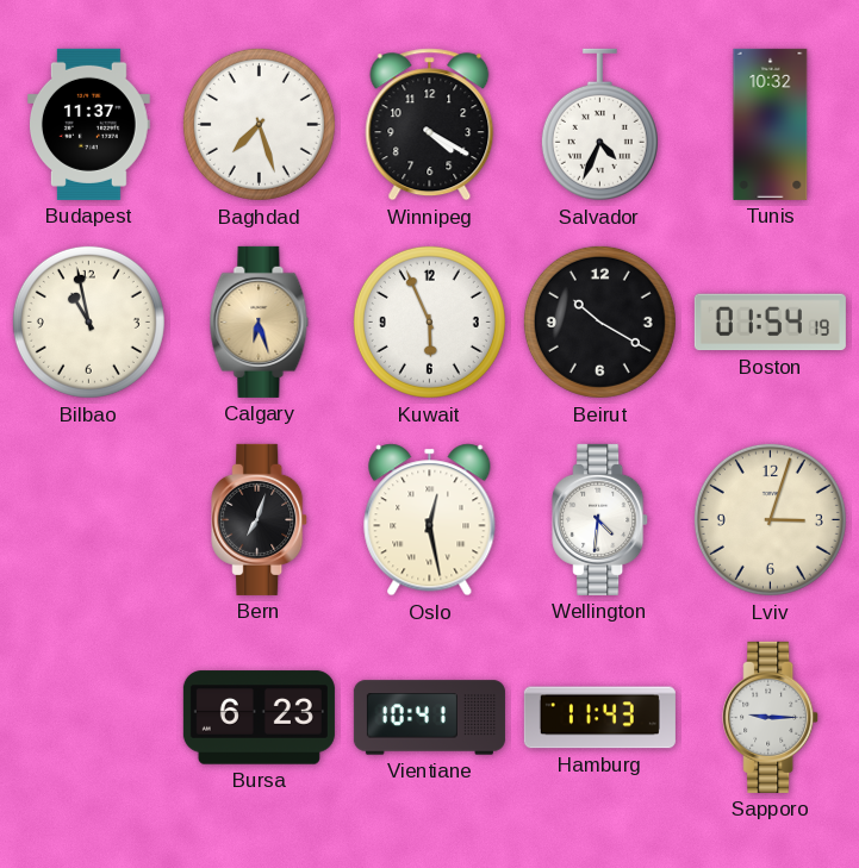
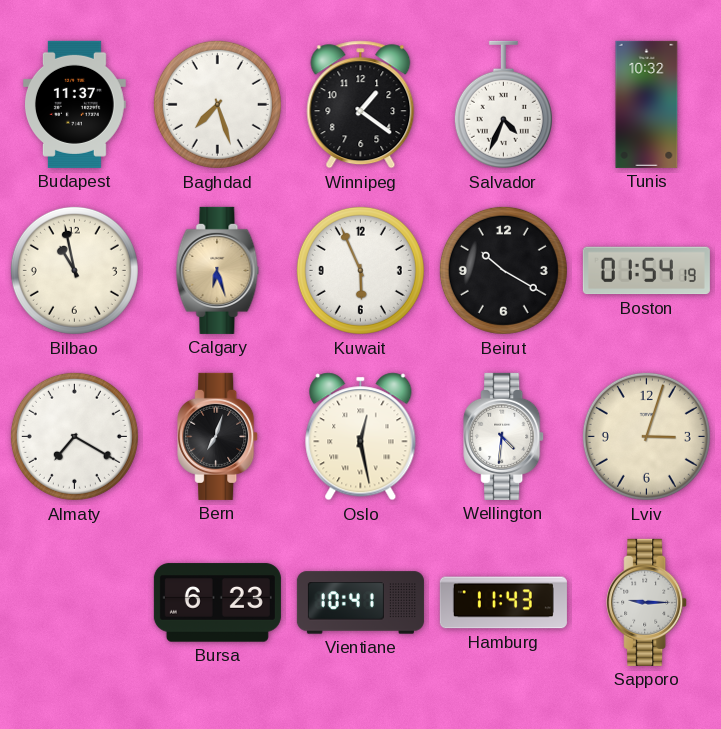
Winnipeg: 4:20 -> 1:21 (361, 105)
Almaty: none -> 7:20 (74, 436)
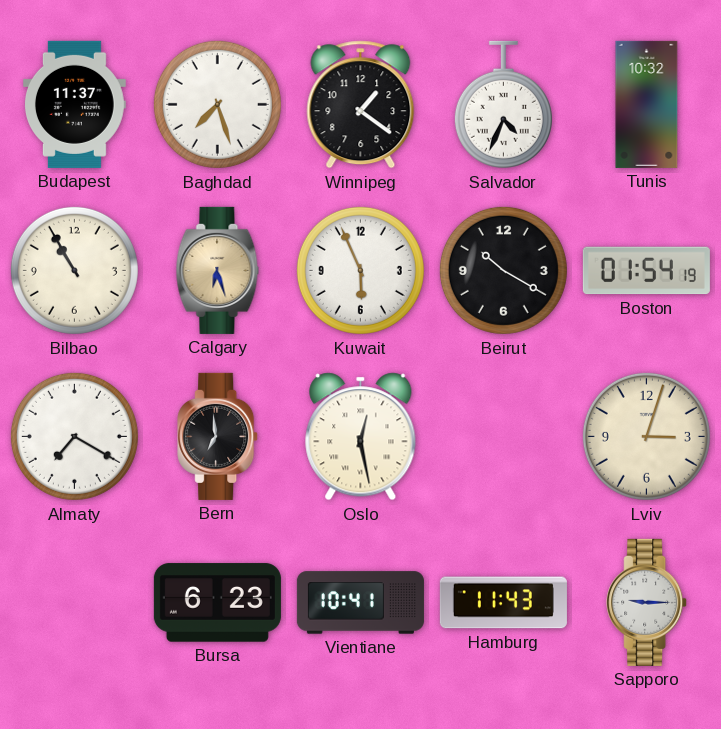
Bilbao: 10:58 -> 10:55 (74, 270)
Bern: 7:03 -> 6:59 (218, 436)
Wellington: 4:31 -> none (504, 436)
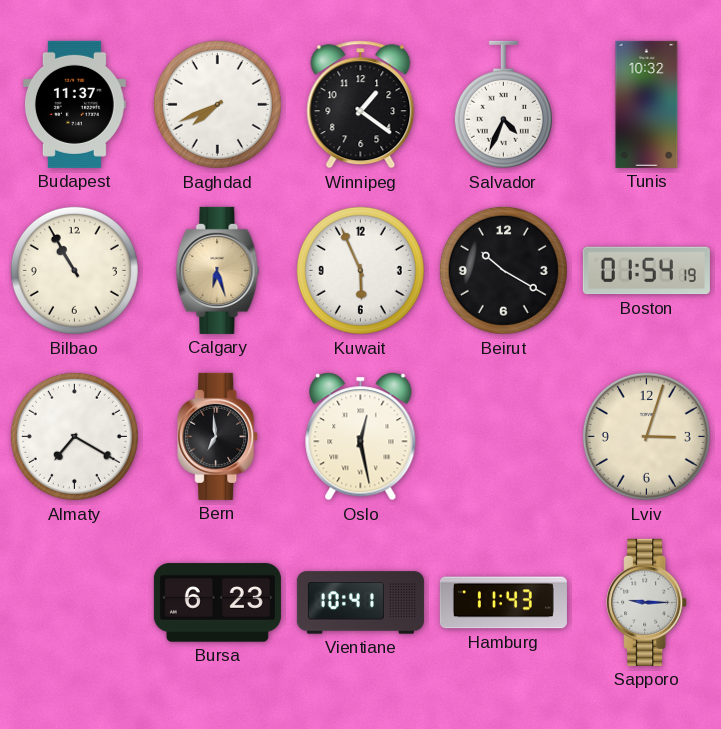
Baghdad: 7:27 -> 7:41 (217, 104)
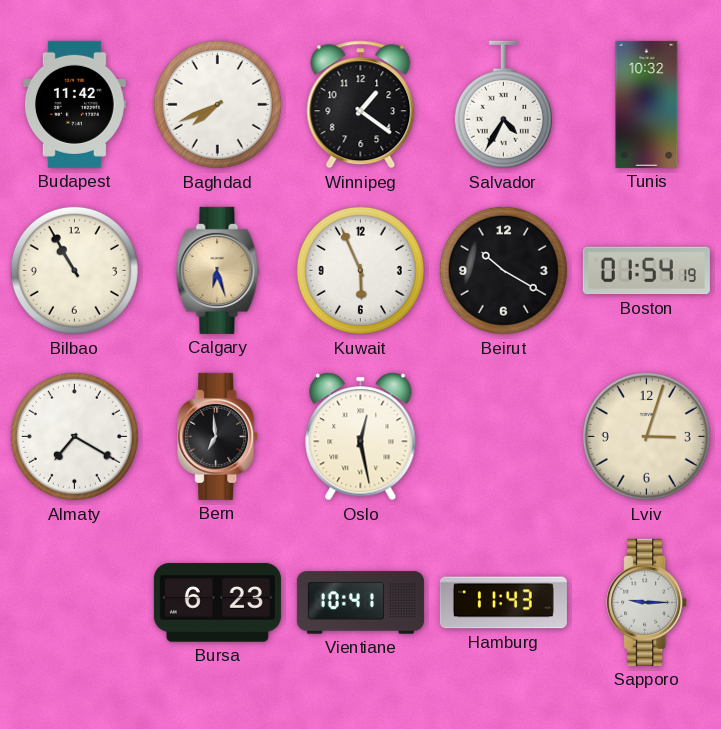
Budapest: 11:37 -> 11:42 (74, 104)
Salvador: 4:34 -> 4:35 (503, 105)
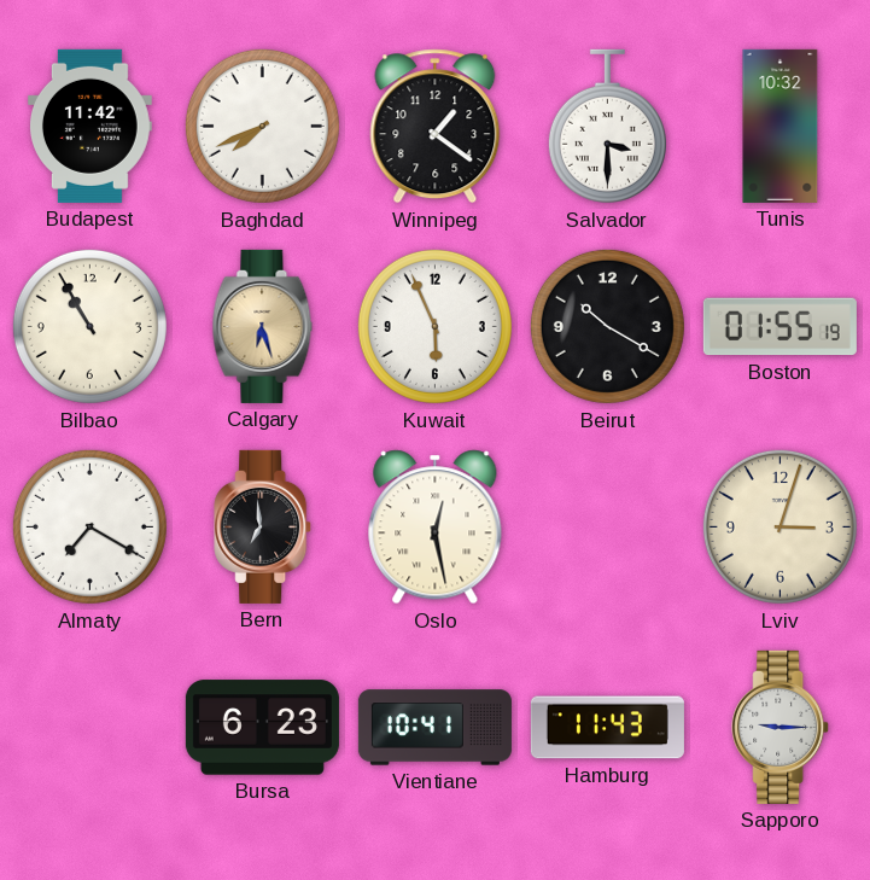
Salvador: 4:35 -> 3:30 (607, 127)
Boston: 01:54 -> 01:55 (780, 327)
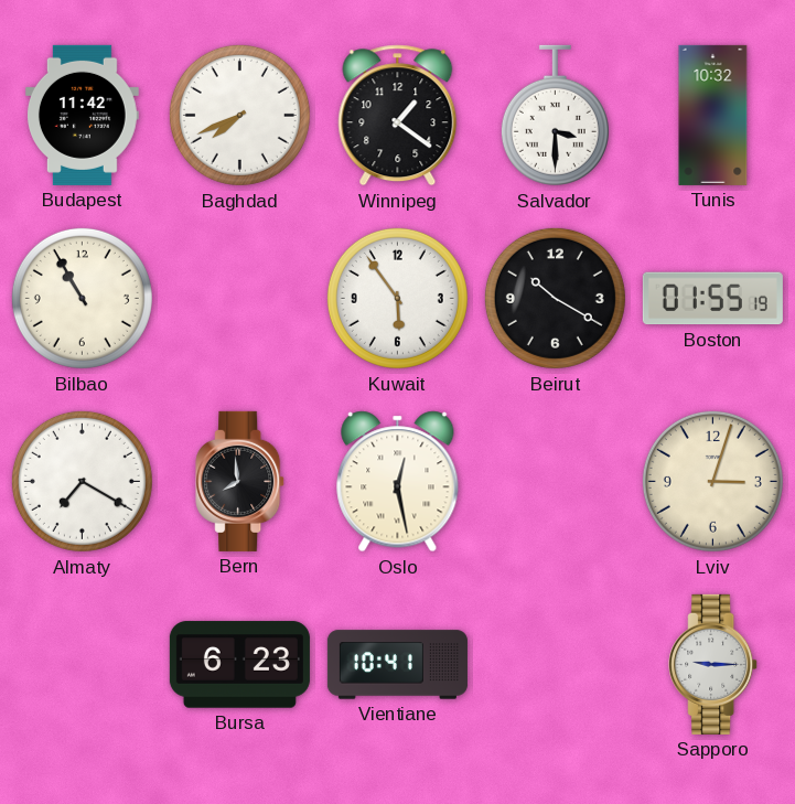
Calgary: 6:27 -> none (263, 326)
Kuwait: 5:56 -> 5:54 (397, 298)
Bern: 6:59 -> 7:59 (240, 481)
Hamburg: 11:43 -> none (607, 728)
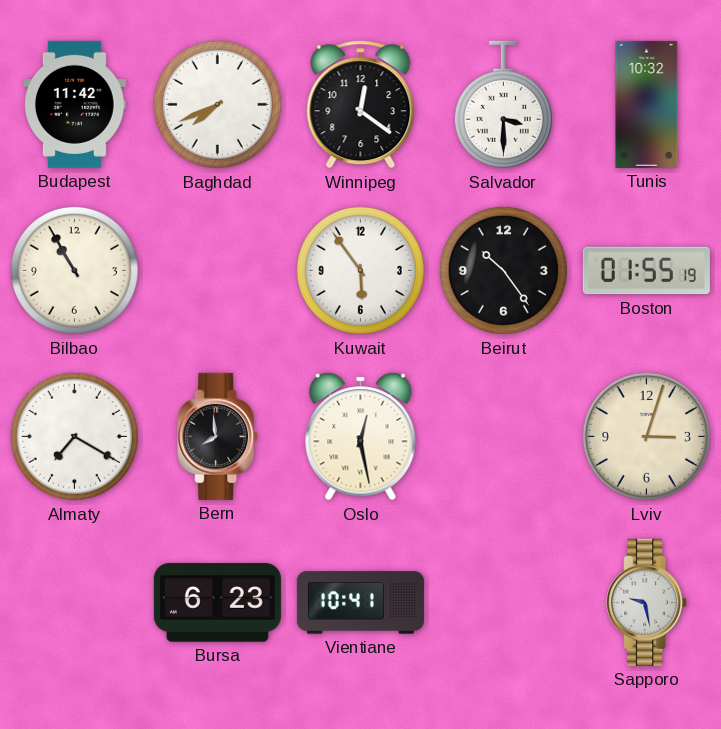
Winnipeg: 1:21 -> 12:21 (361, 105)
Beirut: 10:20 -> 10:24 (503, 270)
Sapporo: 9:15 -> 9:28 (647, 602)
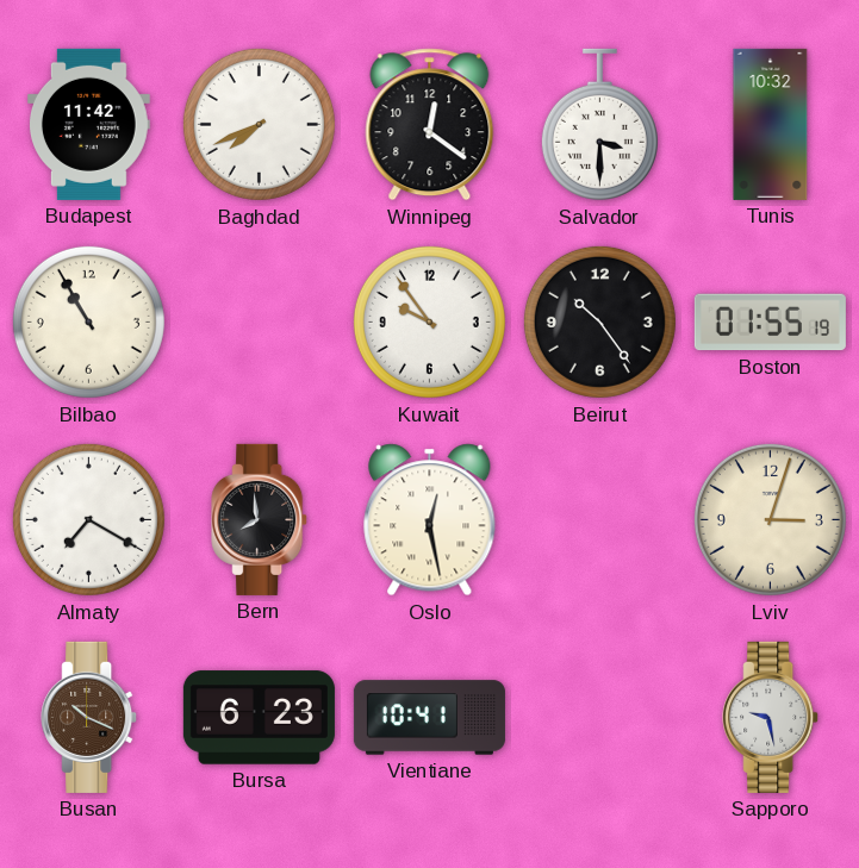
Kuwait: 5:54 -> 9:54 (429, 321)
Busan: none -> 10:19 (89, 717)
